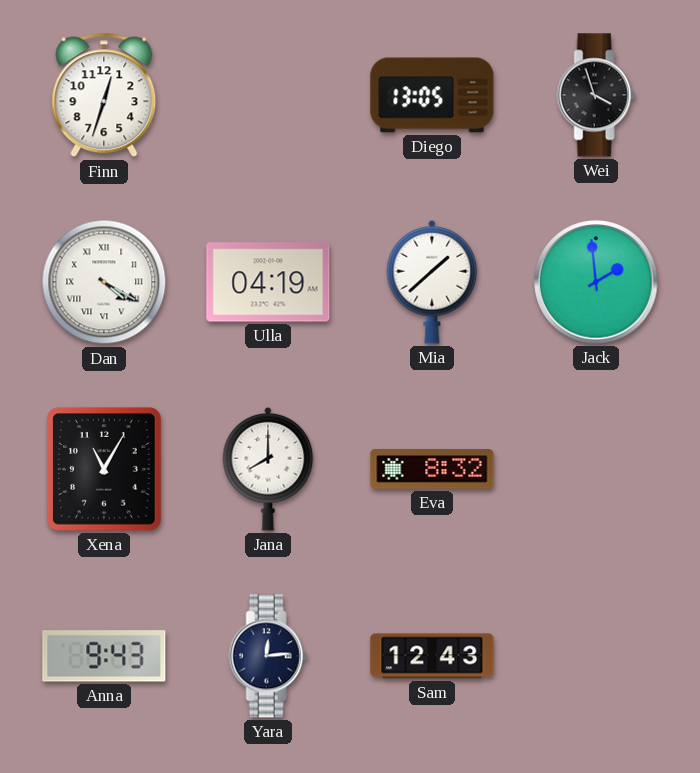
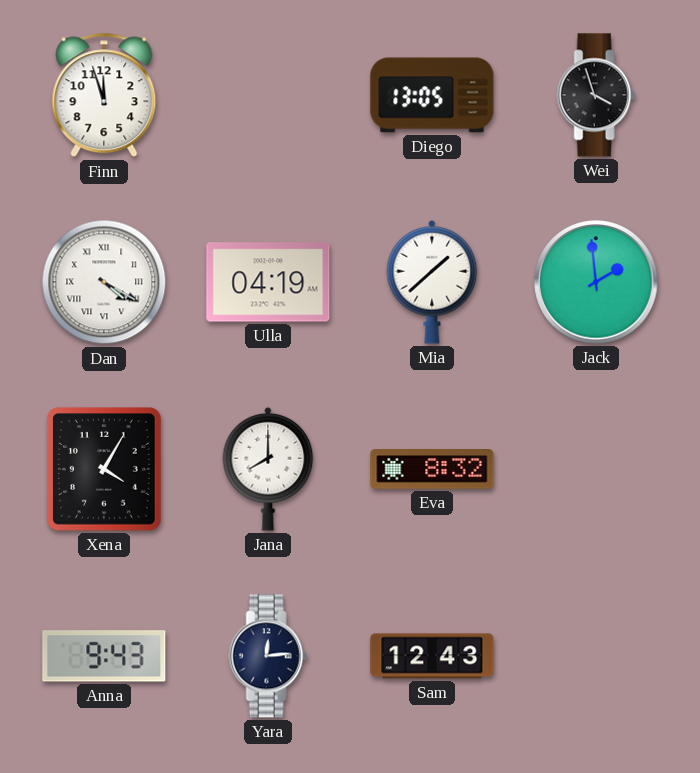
Finn: 12:33 -> 11:57 (104, 95)
Xena: 11:05 -> 4:05 (104, 469)
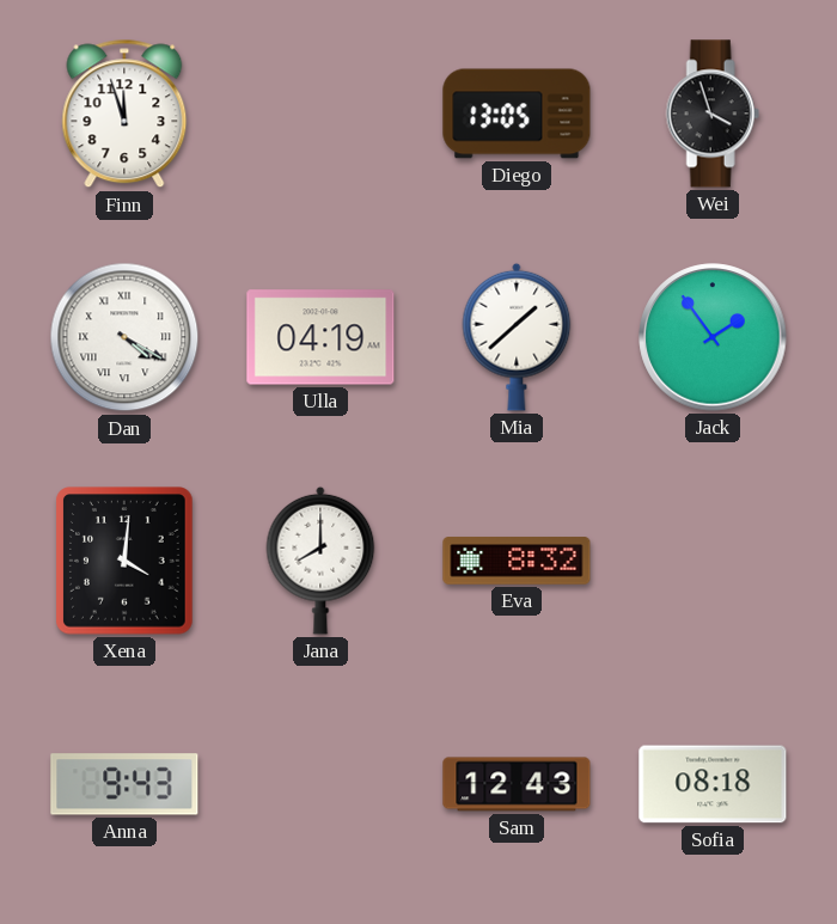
Jack: 1:59 -> 1:54 (713, 337)
Xena: 4:05 -> 4:01 (124, 561)
Yara: 12:14 -> none (268, 656)
Sofia: none -> 08:18 (713, 784)
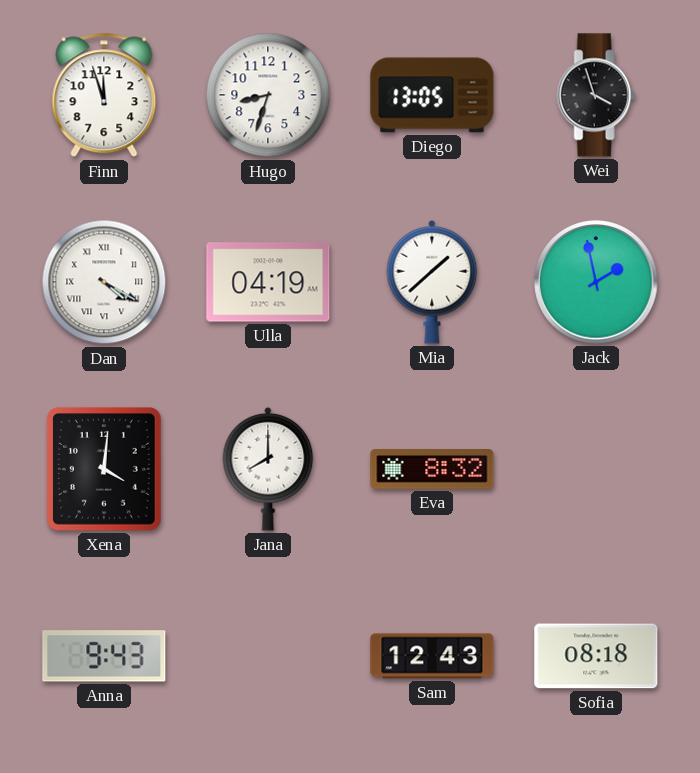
Hugo: none -> 8:33 (268, 95)
Jack: 1:54 -> 1:58 (596, 282)
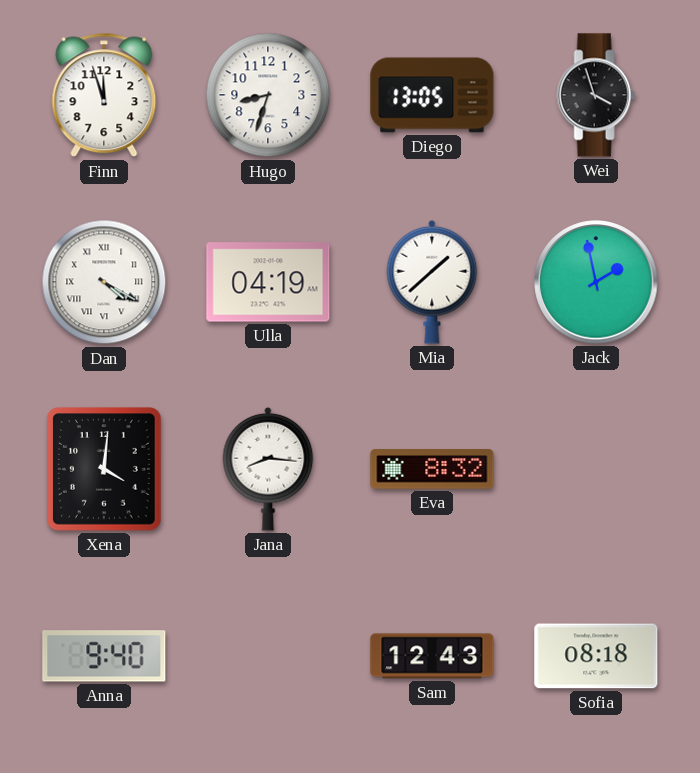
Jana: 8:00 -> 8:16 (268, 469)
Anna: 9:43 -> 9:40 (104, 656)
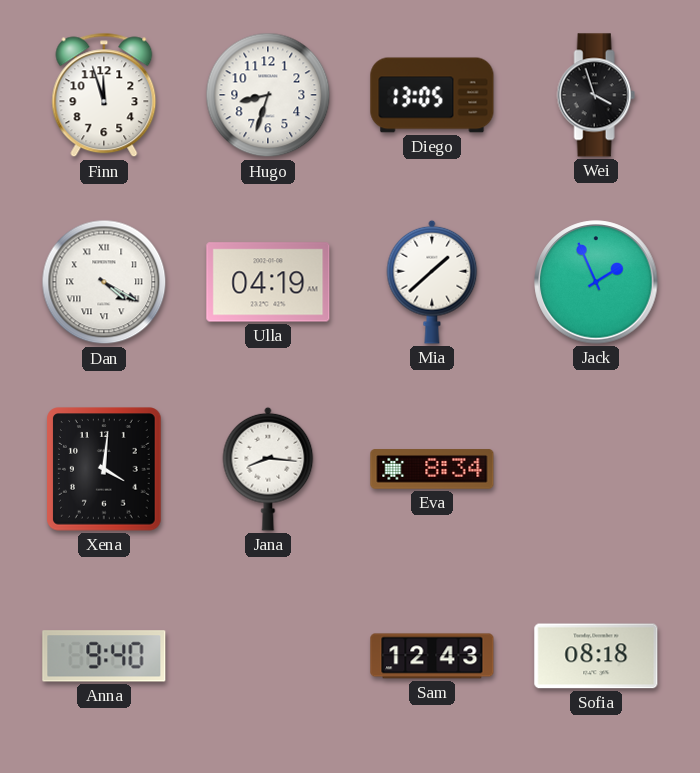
Jack: 1:58 -> 1:56 (596, 282)
Eva: 8:32 -> 8:34 (432, 469)
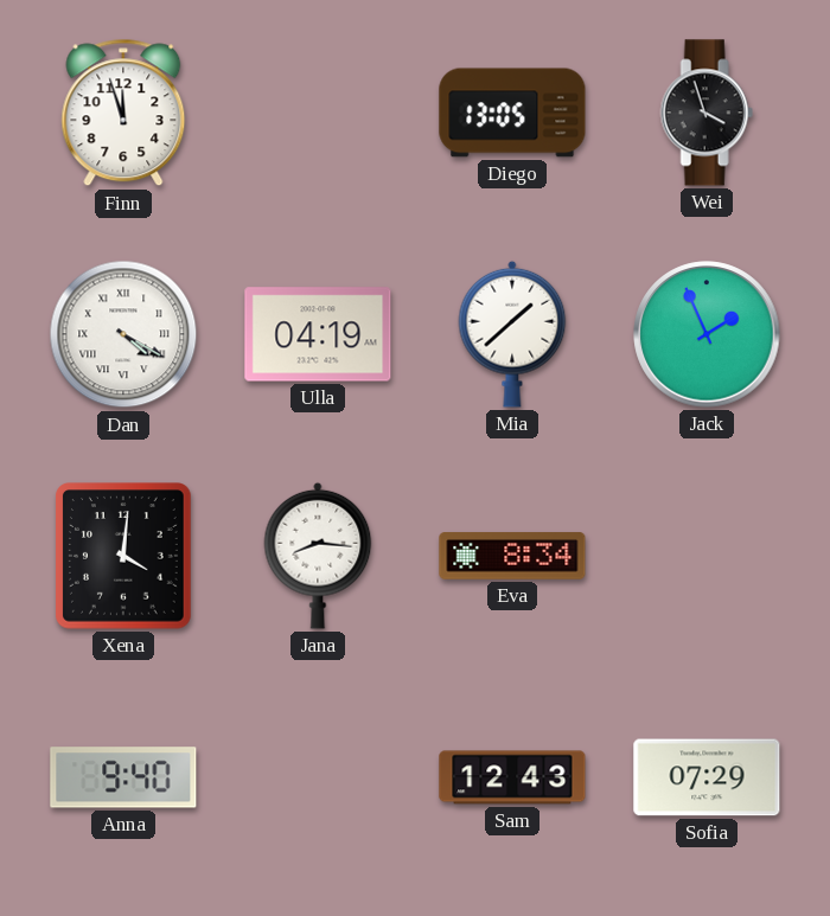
Hugo: 8:33 -> none (268, 95)
Sofia: 08:18 -> 07:29 (707, 777)
